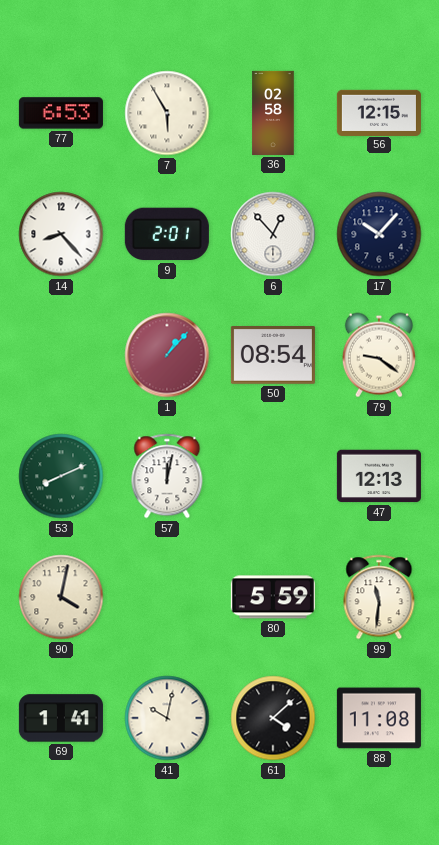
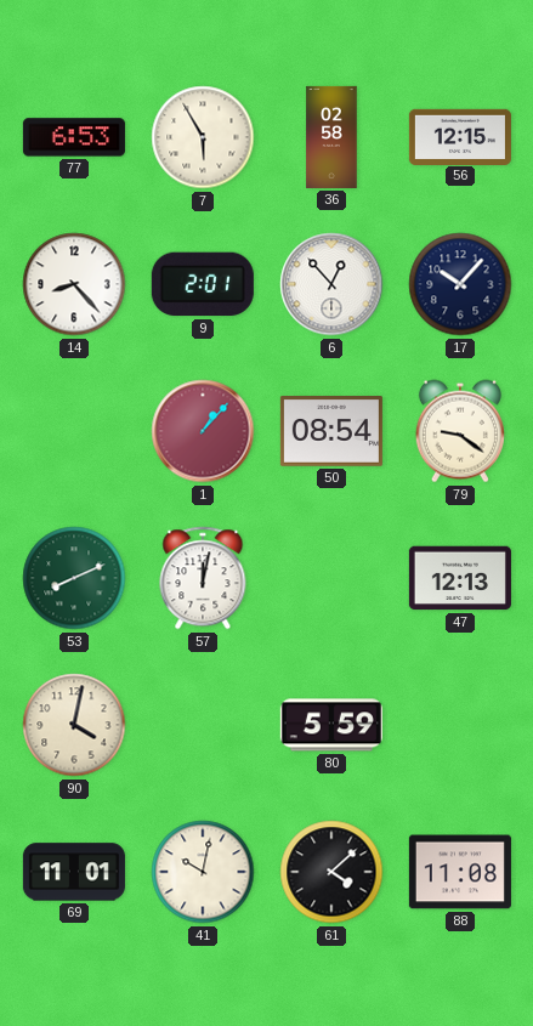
99: 11:31 -> none (379, 597)
69: 1:41 -> 11:01 (74, 872)
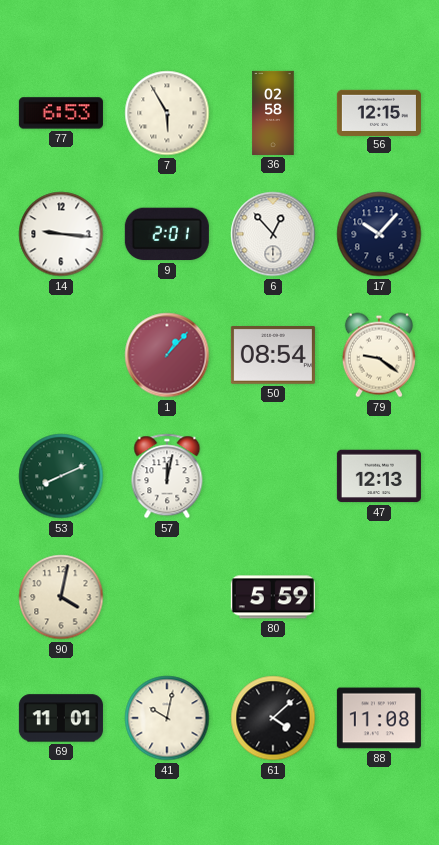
14: 8:23 -> 9:16 (61, 234)
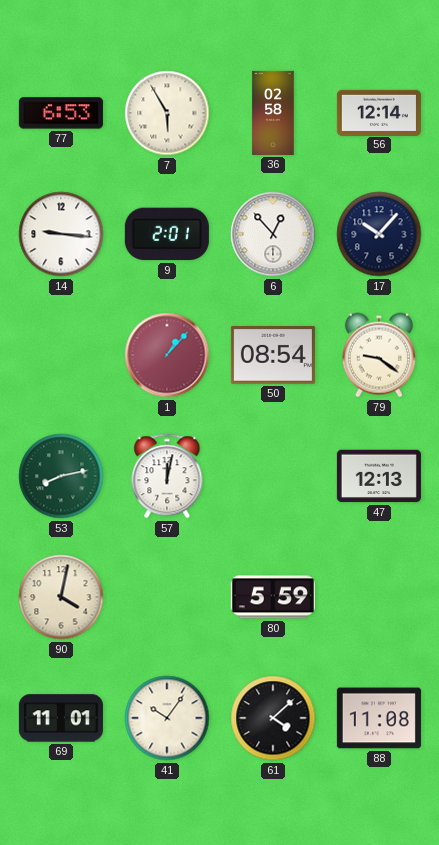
56: 12:15 -> 12:14 (379, 112)
53: 8:11 -> 8:13 (61, 476)
41: 10:02 -> 10:06 (167, 718)
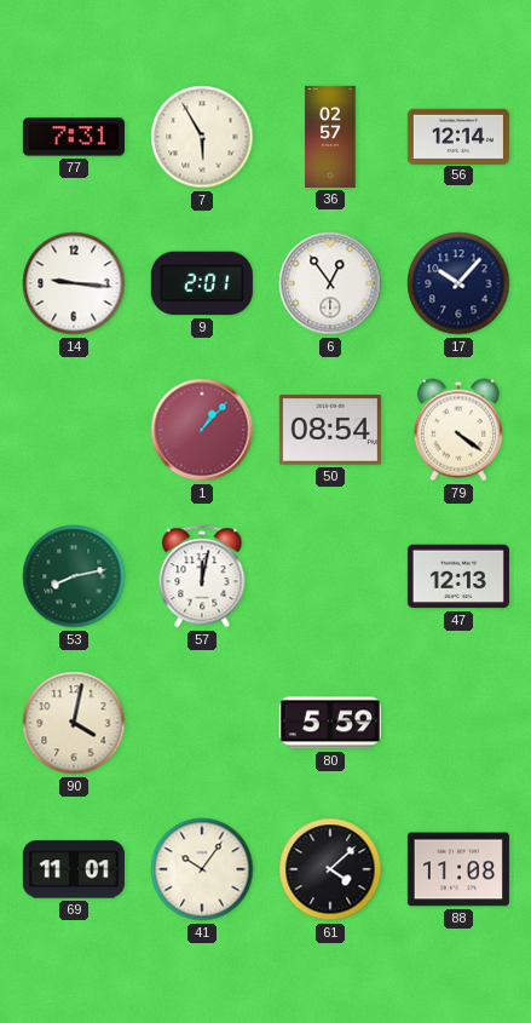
77: 6:53 -> 7:31 (74, 137)
36: 02:58 -> 02:57 (330, 137)
6: 12:53 -> 12:54 (330, 283)
79: 9:21 -> 4:21 (458, 430)
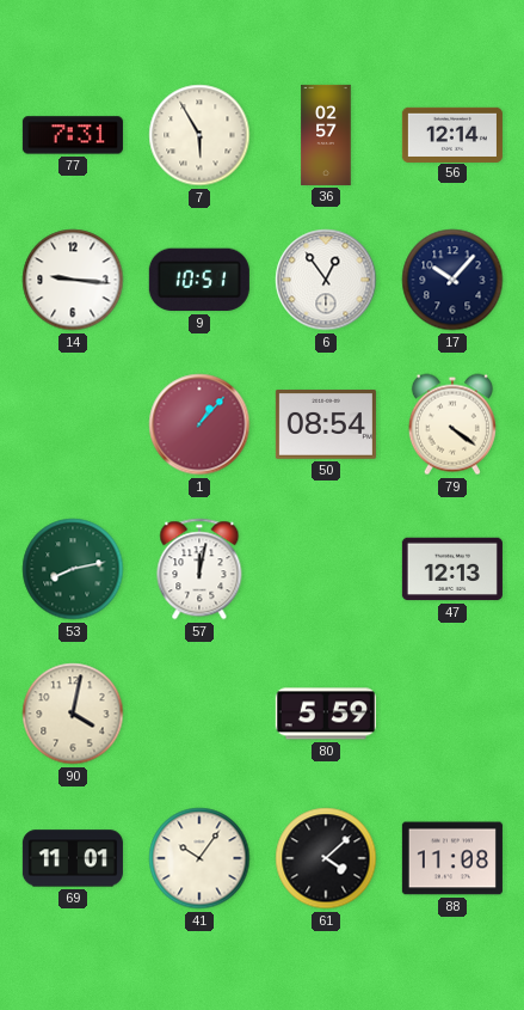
9: 2:01 -> 10:51 (199, 280)
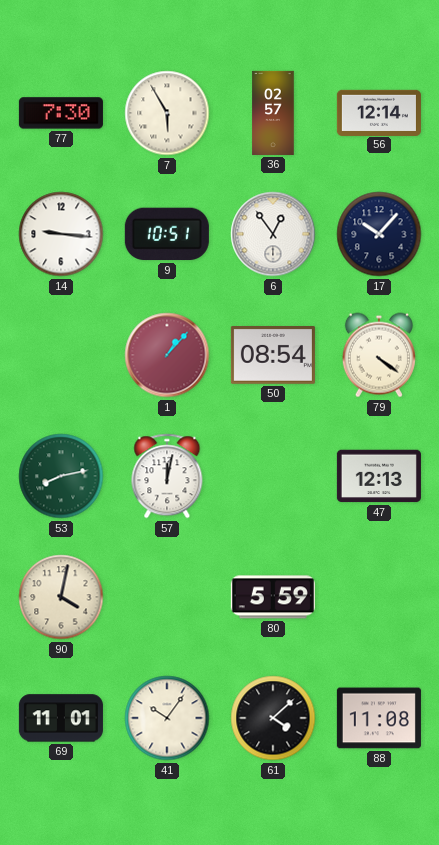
77: 7:31 -> 7:30 (61, 113)
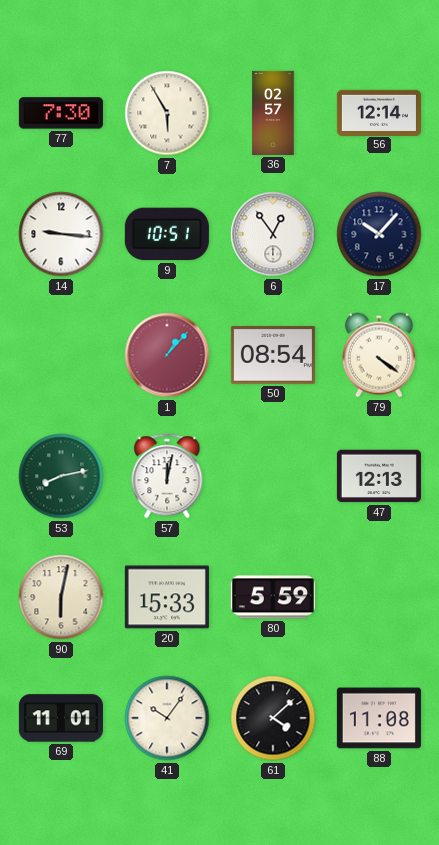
90: 4:02 -> 6:02 (61, 597)
20: none -> 15:33 (167, 597)
